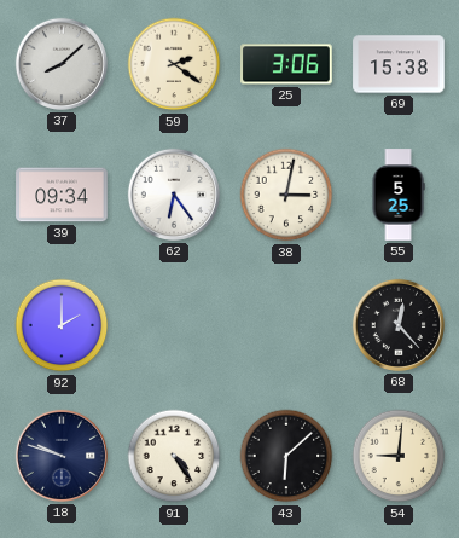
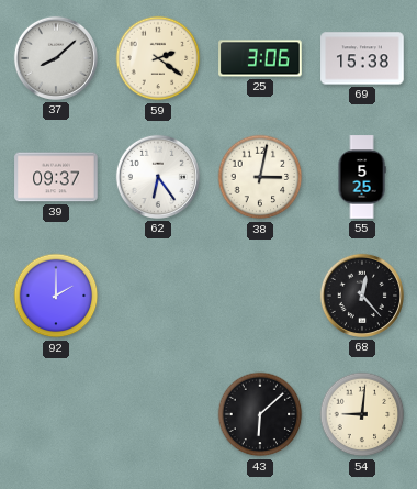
39: 09:34 -> 09:37 (56, 177)
18: 9:48 -> none (62, 456)
91: 4:24 -> none (174, 456)
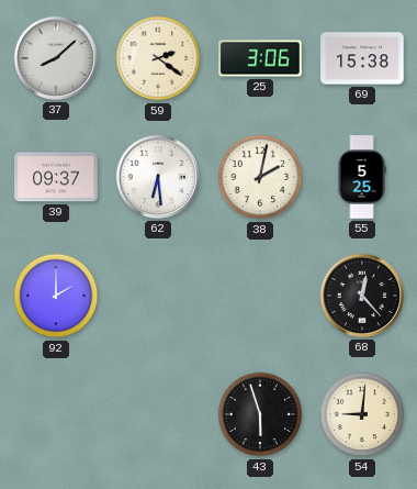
62: 6:24 -> 6:29 (158, 177)
38: 3:02 -> 2:02 (260, 177)
43: 6:08 -> 5:57 (260, 414)
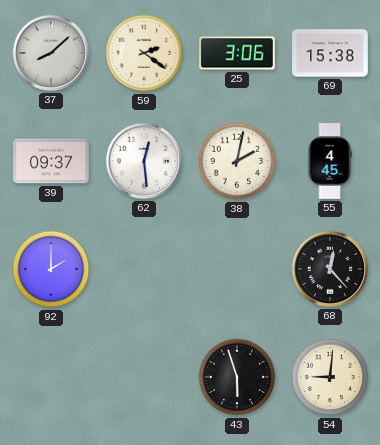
62: 6:29 -> 12:29 (144, 161)
55: 5:25 -> 4:45 (330, 161)
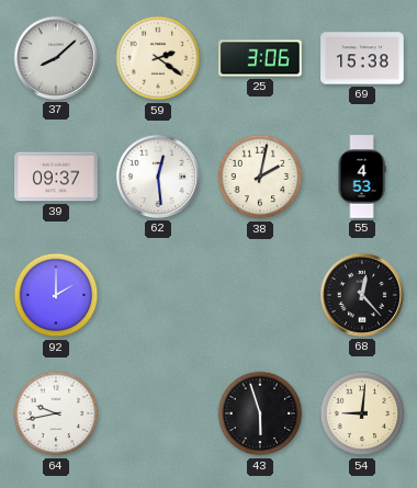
55: 4:45 -> 4:53 (362, 177)
64: none -> 9:43 (56, 413)
